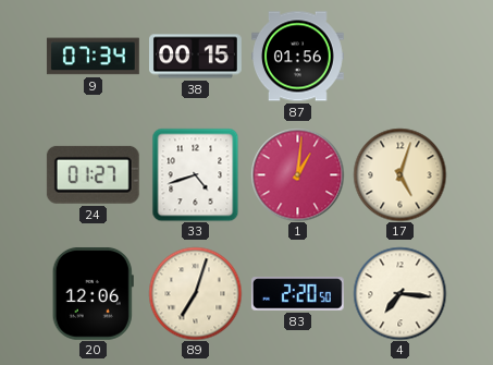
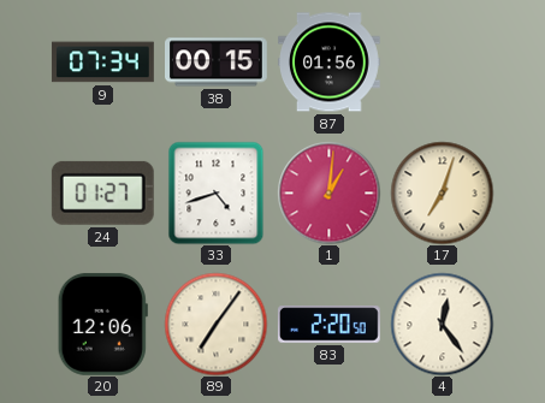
17: 5:03 -> 7:03 (442, 192)
89: 7:03 -> 7:06 (215, 324)
4: 7:16 -> 12:24 (442, 324)
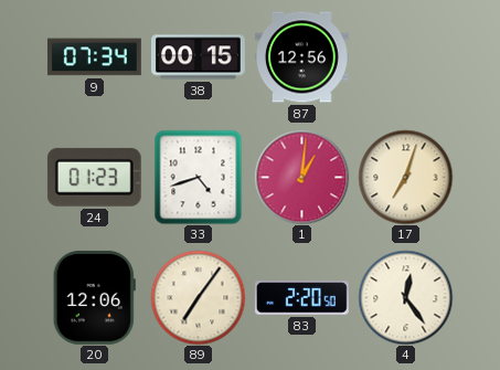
87: 01:56 -> 12:56 (302, 57)
24: 01:27 -> 01:23 (94, 177)
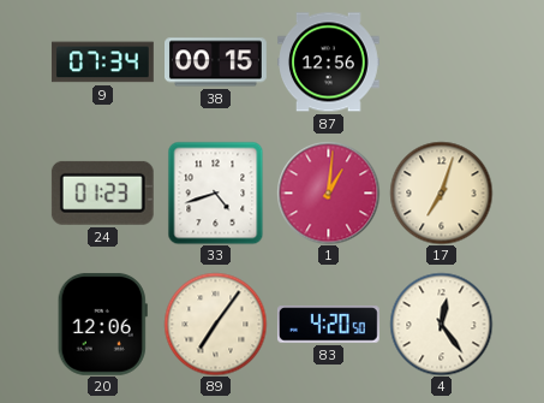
83: 2:20 -> 4:20 (328, 325)
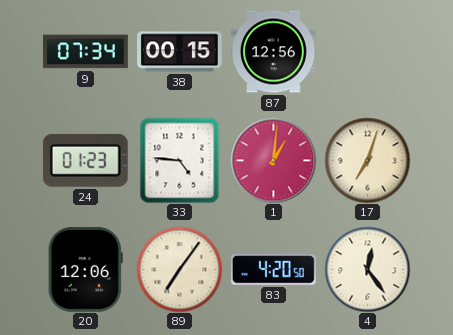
33: 4:42 -> 4:46 (180, 160)
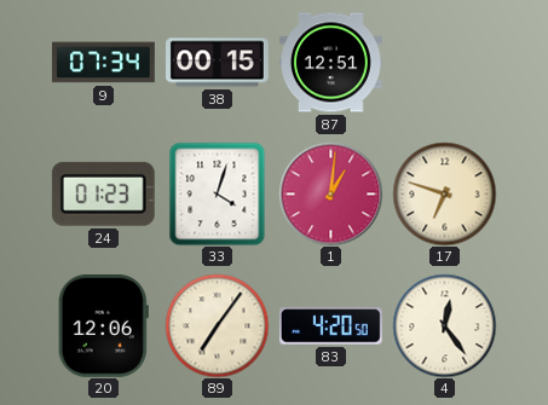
87: 12:56 -> 12:51 (331, 63)
33: 4:46 -> 4:03 (218, 193)
17: 7:03 -> 6:48 (444, 193)
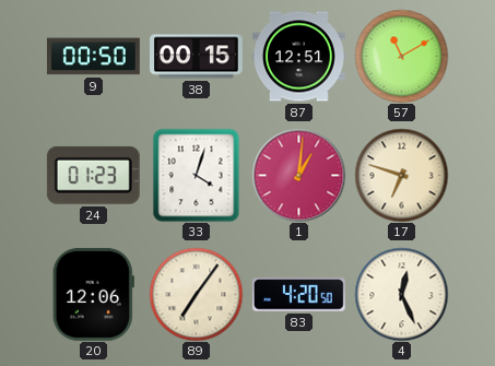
9: 07:34 -> 00:50 (94, 57)
57: none -> 11:10 (401, 56)
4: 12:24 -> 12:26 (401, 294)
